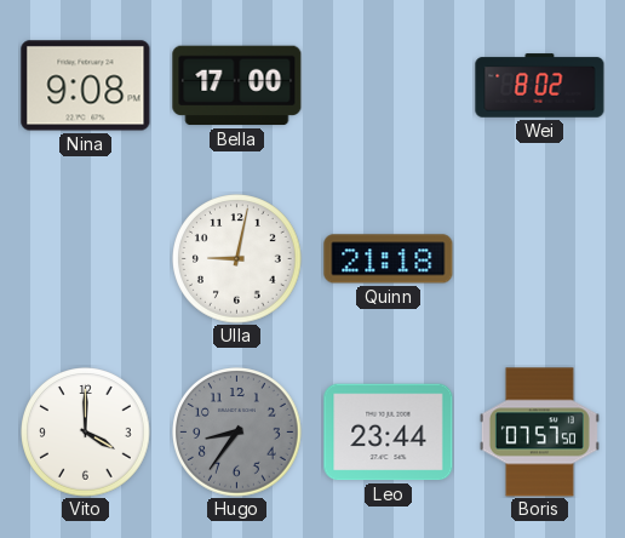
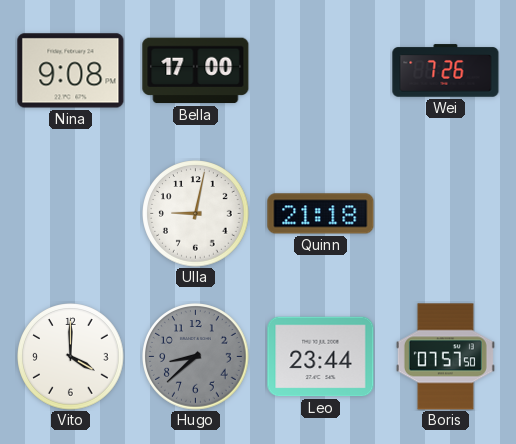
Wei: 8:02 -> 7:26 (446, 71)
Hugo: 8:36 -> 8:38 (196, 357)
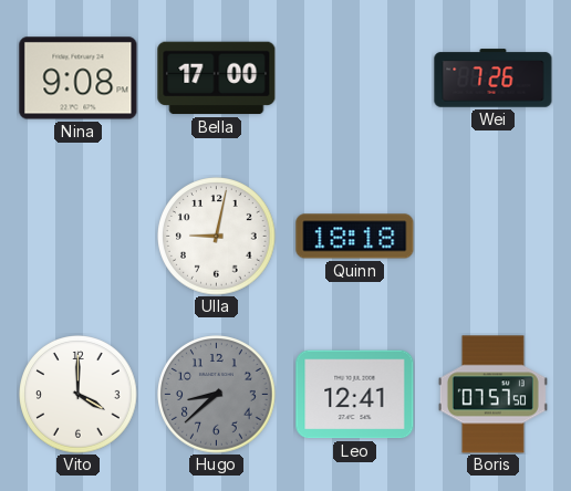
Quinn: 21:18 -> 18:18 (355, 237)
Leo: 23:44 -> 12:41 (355, 395)
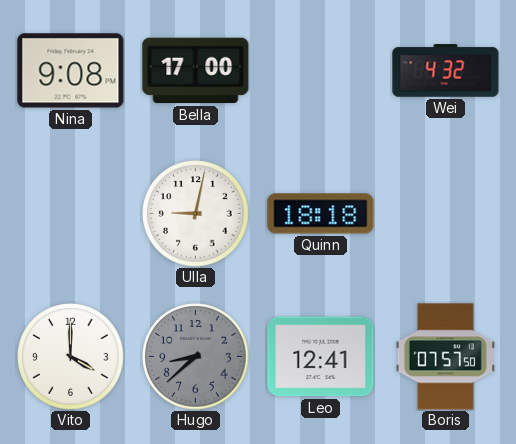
Wei: 7:26 -> 4:32 (446, 71)
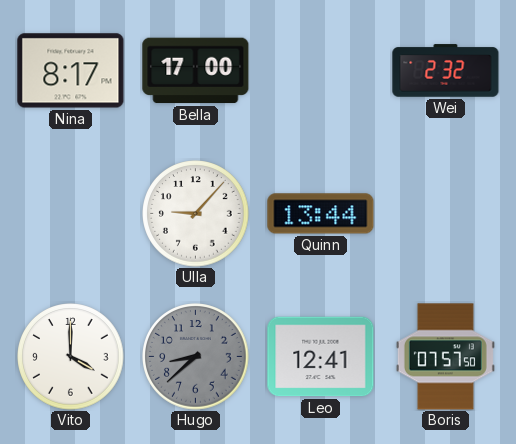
Nina: 9:08 -> 8:17 (71, 71)
Wei: 4:32 -> 2:32 (446, 71)
Ulla: 9:02 -> 9:07 (196, 214)
Quinn: 18:18 -> 13:44 (321, 214)
